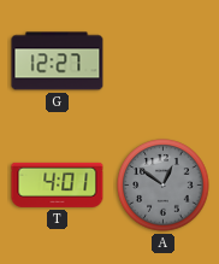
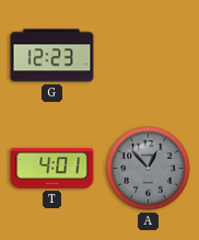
G: 12:27 -> 12:23 (52, 56)
A: 12:51 -> 12:53 (149, 169)
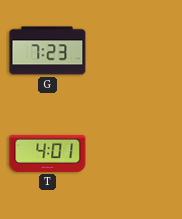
G: 12:23 -> 7:23 (48, 51)
A: 12:53 -> none (149, 169)
